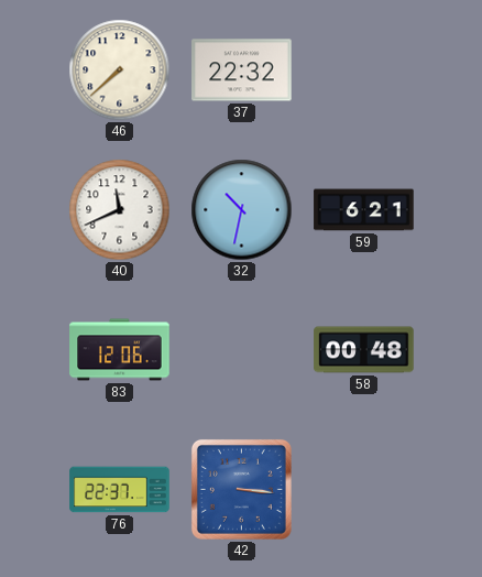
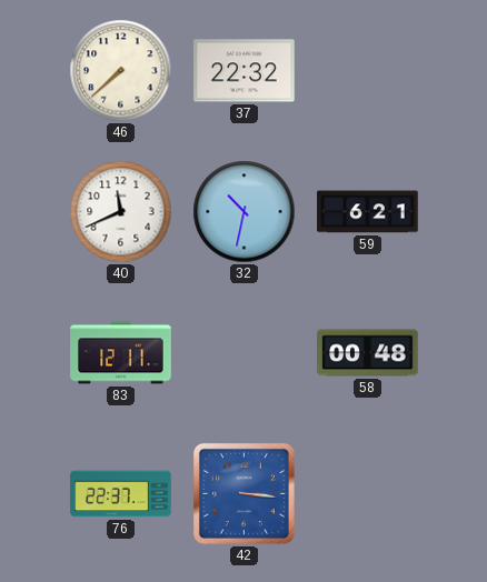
83: 12:06 -> 12:11 (121, 353)
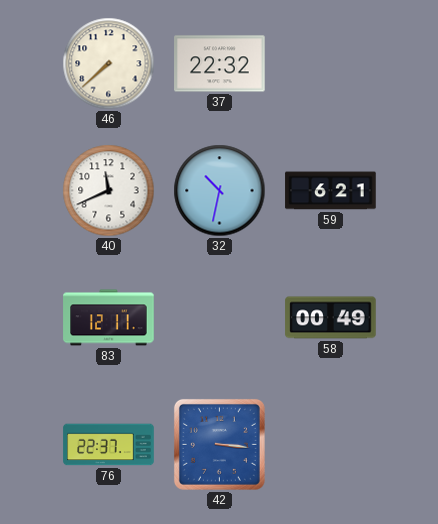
58: 00:48 -> 00:49 (331, 318)
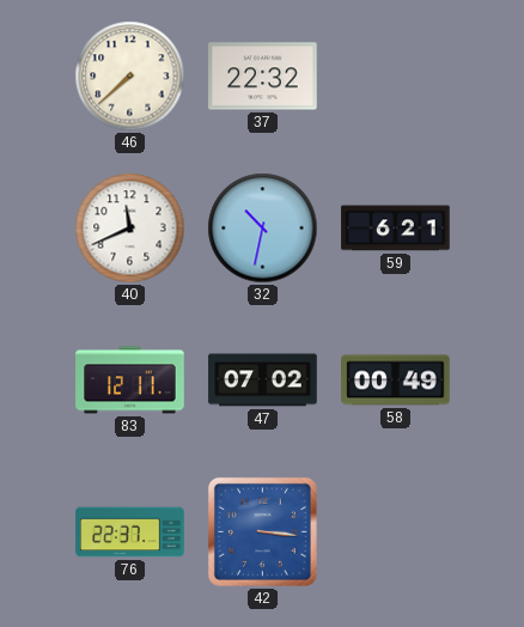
47: none -> 07:02 (263, 381)
